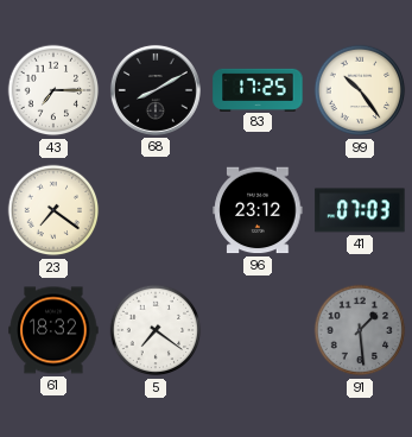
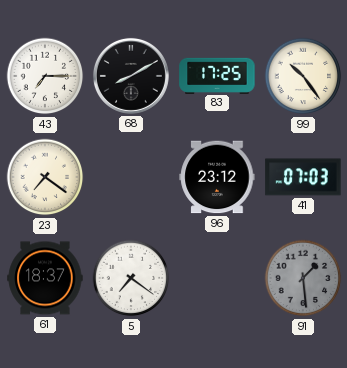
61: 18:32 -> 18:37 (45, 278)
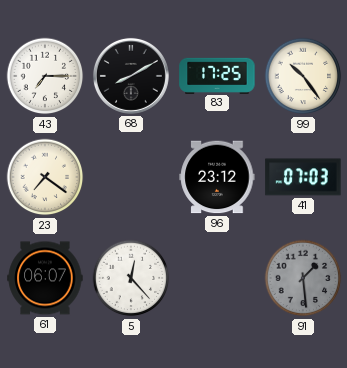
61: 18:37 -> 06:07 (45, 278)
5: 7:21 -> 12:23 (131, 278)
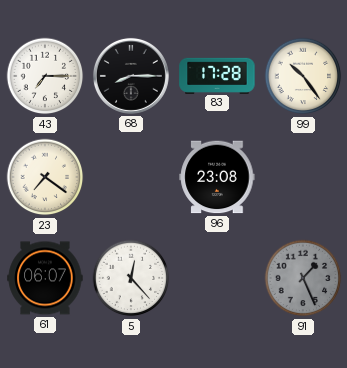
68: 8:10 -> 8:15 (131, 76)
83: 17:25 -> 17:28 (217, 75)
96: 23:12 -> 23:08 (217, 177)
41: 07:03 -> none (303, 177)
91: 1:29 -> 1:26 (303, 278)
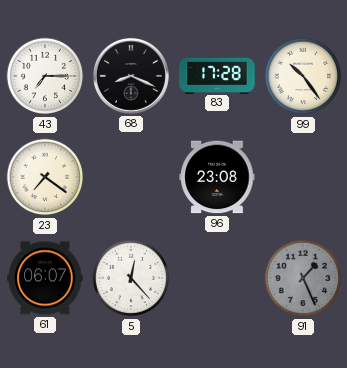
68: 8:15 -> 8:19 (131, 76)
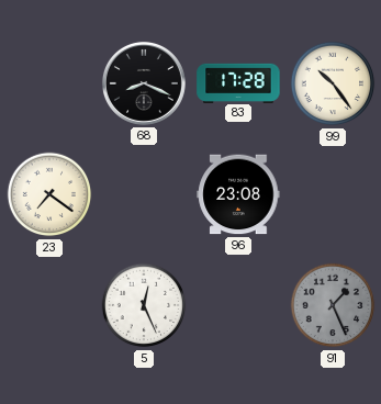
43: 7:15 -> none (45, 76)
61: 06:07 -> none (45, 278)
5: 12:23 -> 12:26 (144, 305)
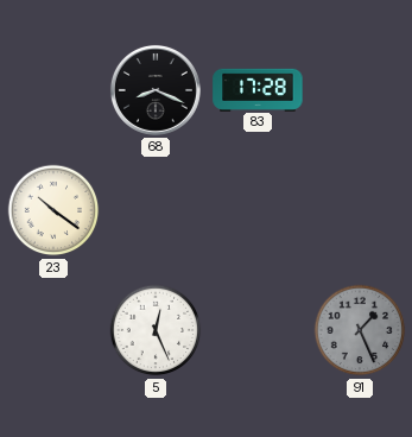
99: 10:24 -> none (333, 83)
23: 7:21 -> 10:21 (53, 210)
96: 23:08 -> none (238, 194)
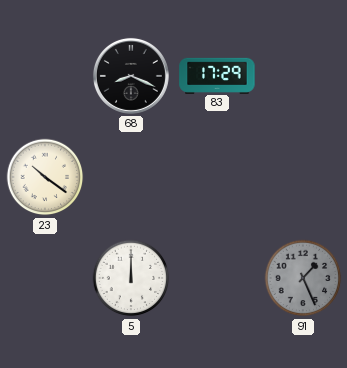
83: 17:28 -> 17:29 (217, 75)
5: 12:26 -> 12:00 (131, 278)
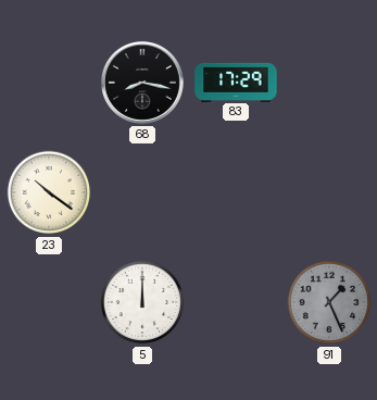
68: 8:19 -> 8:17 (142, 83)
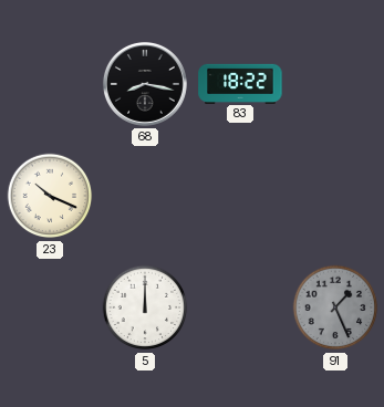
83: 17:29 -> 18:22 (240, 83)
23: 10:21 -> 10:19 (50, 196)
